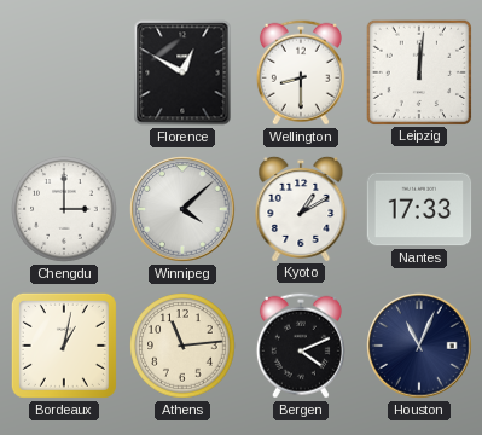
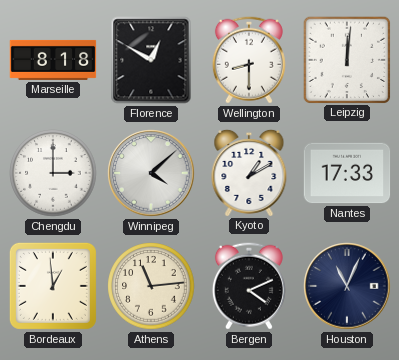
Marseille: none -> 8:18 (53, 60)
Bordeaux: 1:02 -> 12:59 (53, 286)
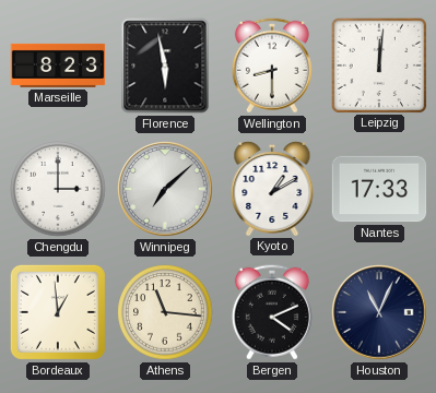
Marseille: 8:18 -> 8:23 (58, 65)
Florence: 12:50 -> 5:58 (165, 65)
Winnipeg: 4:08 -> 7:08 (165, 189)
Athens: 11:14 -> 11:16 (165, 312)
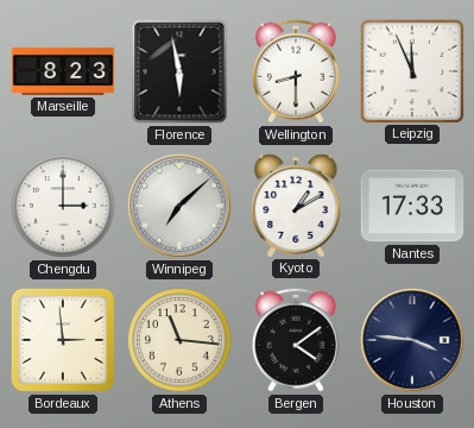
Leipzig: 12:01 -> 11:56 (411, 70)
Bordeaux: 12:59 -> 2:59 (63, 340)
Bergen: 4:11 -> 4:09 (296, 340)
Houston: 11:04 -> 3:46 (412, 340)
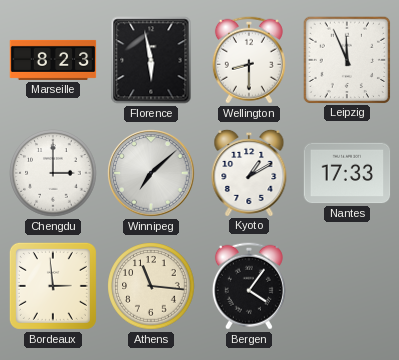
Bergen: 4:09 -> 4:06 (249, 286)
Houston: 3:46 -> none (412, 340)
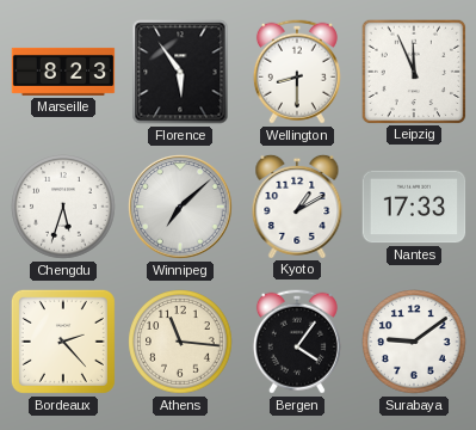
Florence: 5:58 -> 5:54 (180, 72)
Chengdu: 3:00 -> 5:33 (63, 207)
Bordeaux: 2:59 -> 2:23 (63, 342)
Surabaya: none -> 9:09 (414, 342)
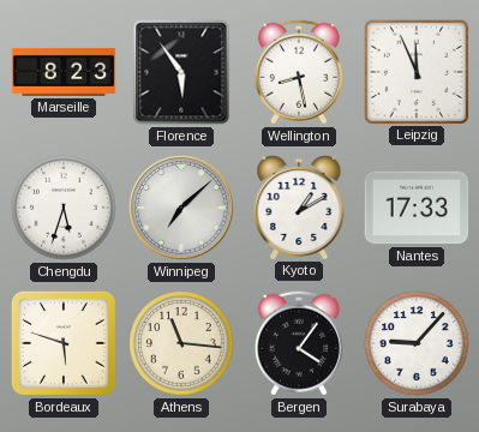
Wellington: 8:30 -> 8:28 (299, 72)
Bordeaux: 2:23 -> 5:48 (64, 343)
Surabaya: 9:09 -> 9:07 (417, 343)
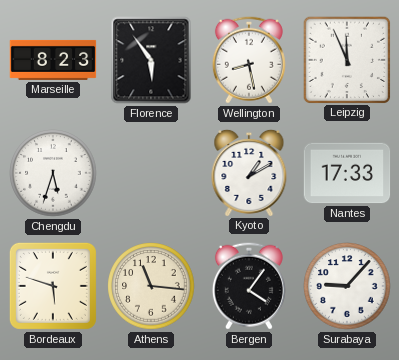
Winnipeg: 7:08 -> none (181, 208)
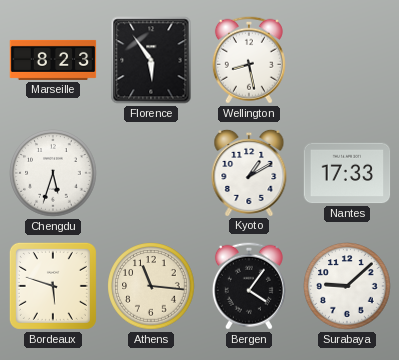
Leipzig: 11:56 -> none (346, 59)
Surabaya: 9:07 -> 9:08 (347, 286)
